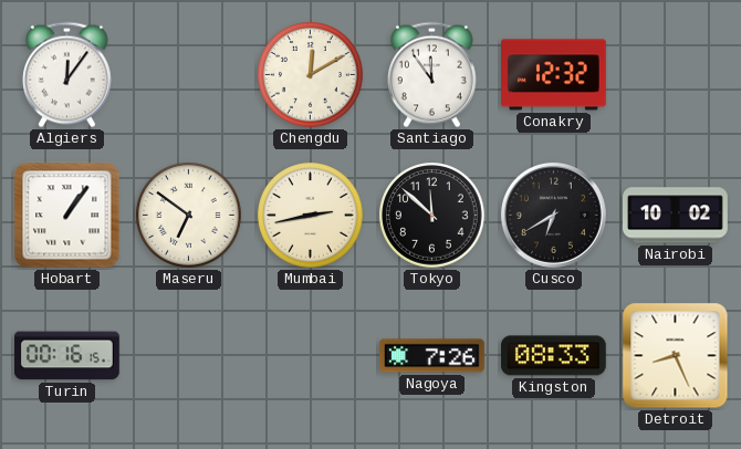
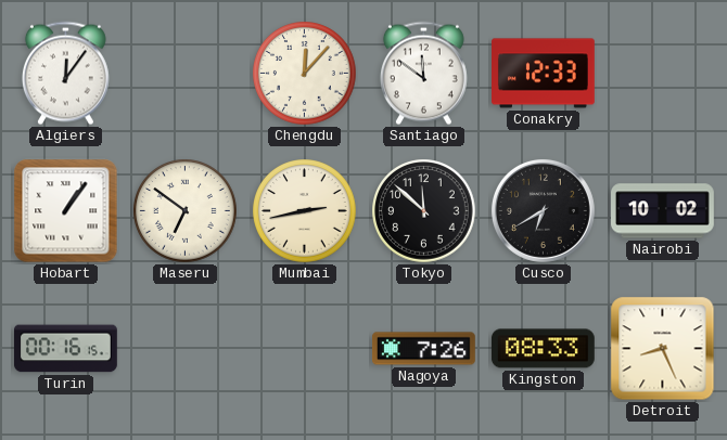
Chengdu: 12:10 -> 12:07 (305, 74)
Santiago: 11:54 -> 11:51 (423, 74)
Conakry: 12:32 -> 12:33 (544, 74)
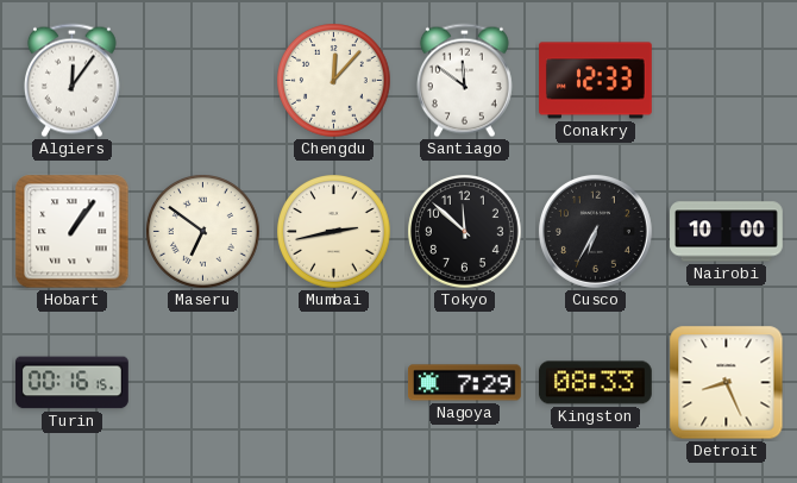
Cusco: 6:40 -> 6:35 (595, 231)
Nairobi: 10:02 -> 10:00 (727, 232)
Nagoya: 7:26 -> 7:29 (465, 383)
